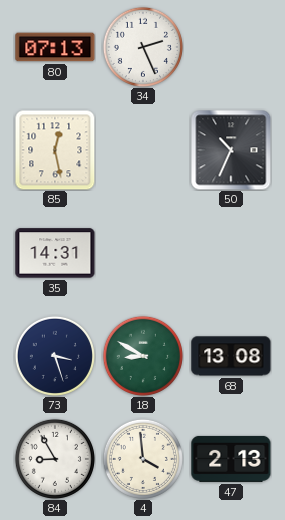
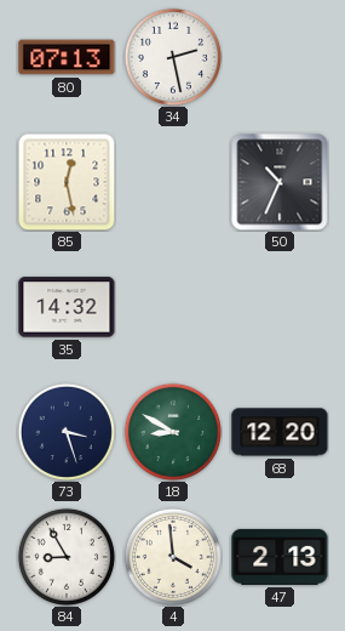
34: 2:26 -> 2:28 (173, 57)
35: 14:31 -> 14:32 (67, 307)
68: 13:08 -> 12:20 (280, 432)
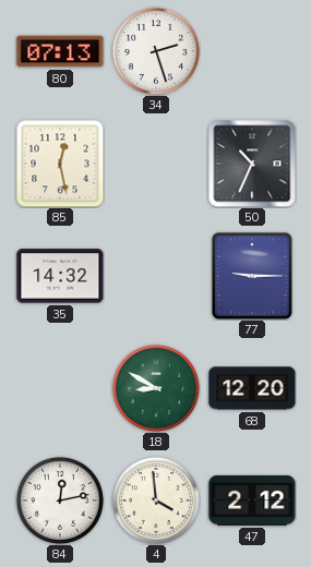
34: 2:28 -> 2:27 (156, 51)
77: none -> 9:15 (252, 276)
73: 3:27 -> none (67, 432)
84: 8:55 -> 12:13 (60, 500)
47: 2:13 -> 2:12 (252, 500)
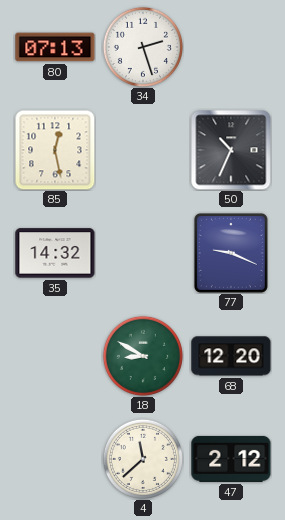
77: 9:15 -> 9:19 (231, 253)
84: 12:13 -> none (60, 500)
4: 3:59 -> 11:38 (143, 459)
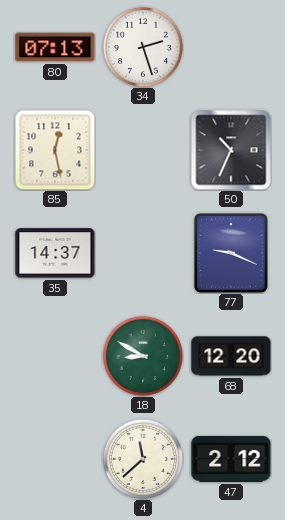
35: 14:32 -> 14:37 (55, 253)
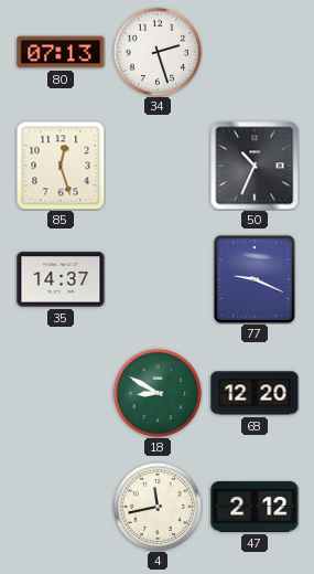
85: 12:28 -> 12:27 (61, 166)
4: 11:38 -> 11:43 (158, 507)
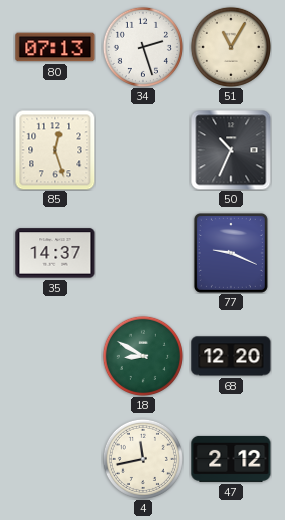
51: none -> 11:05 (231, 47)
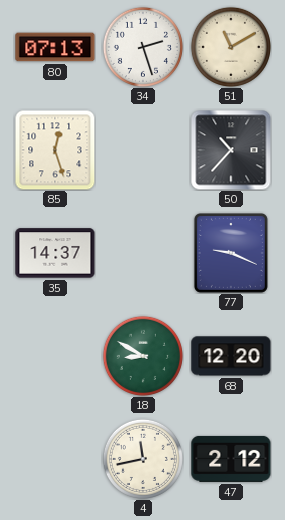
51: 11:05 -> 11:10 (231, 47)
50: 10:34 -> 10:37 (231, 150)
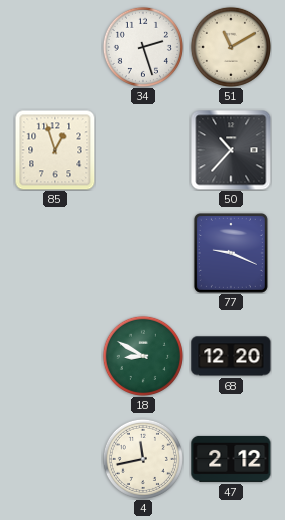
80: 07:13 -> none (55, 47)
85: 12:27 -> 12:57 (55, 150)
35: 14:37 -> none (55, 253)
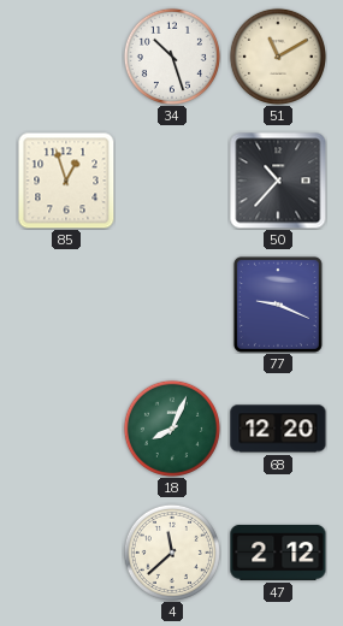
34: 2:27 -> 10:27 (172, 57)
18: 8:50 -> 8:04 (172, 429)
4: 11:43 -> 11:38 (172, 553)
